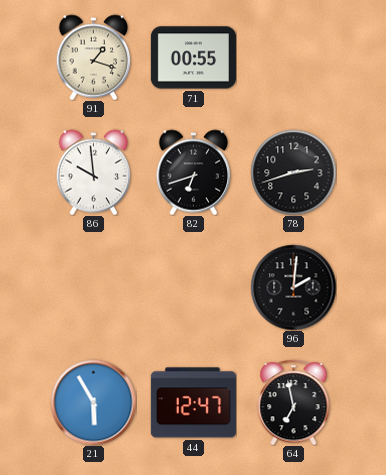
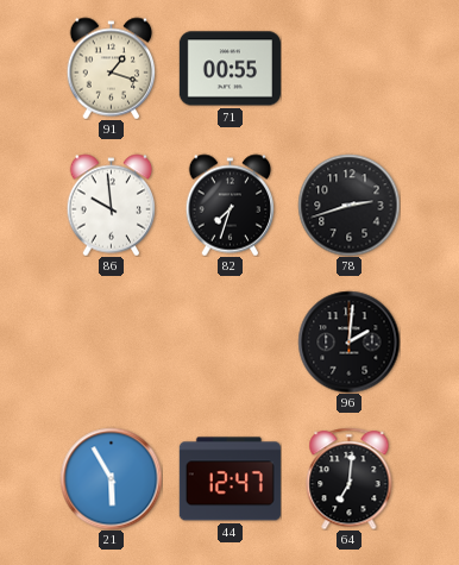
82: 6:42 -> 7:33 (231, 205)
64: 6:58 -> 7:01 (350, 478)
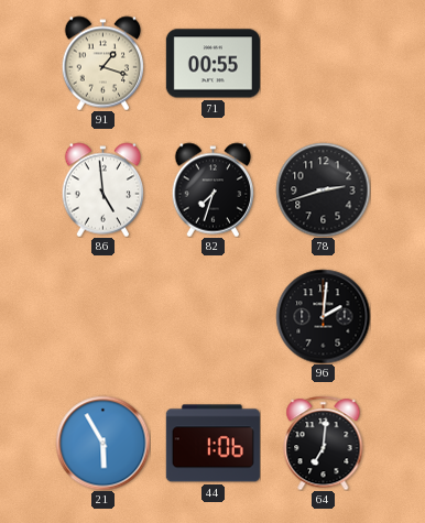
86: 9:59 -> 4:59 (103, 189)
44: 12:47 -> 1:06 (212, 444)
